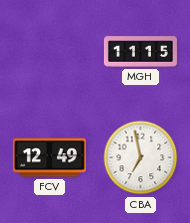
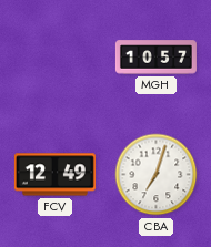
MGH: 11:15 -> 10:57 (155, 58)
CBA: 6:58 -> 7:03 (157, 175)
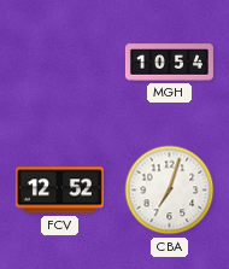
MGH: 10:57 -> 10:54 (169, 63)
FCV: 12:49 -> 12:52 (59, 191)
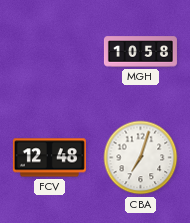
MGH: 10:54 -> 10:58 (140, 52)
FCV: 12:52 -> 12:48 (49, 158)
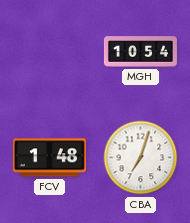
MGH: 10:58 -> 10:54 (140, 52)
FCV: 12:48 -> 1:48 (49, 158)
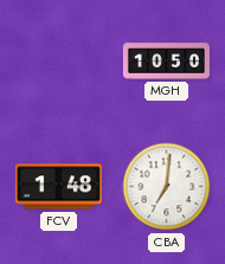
MGH: 10:54 -> 10:50 (166, 62)
CBA: 7:03 -> 7:01 (167, 187)
